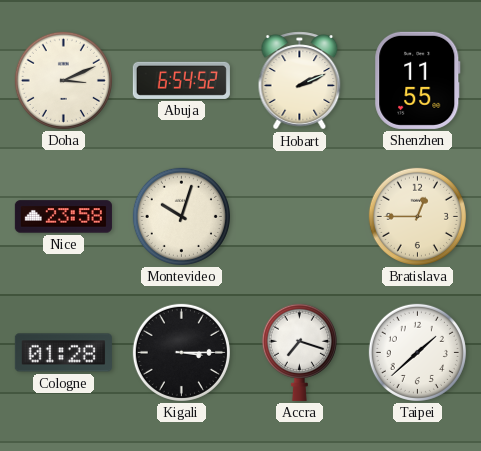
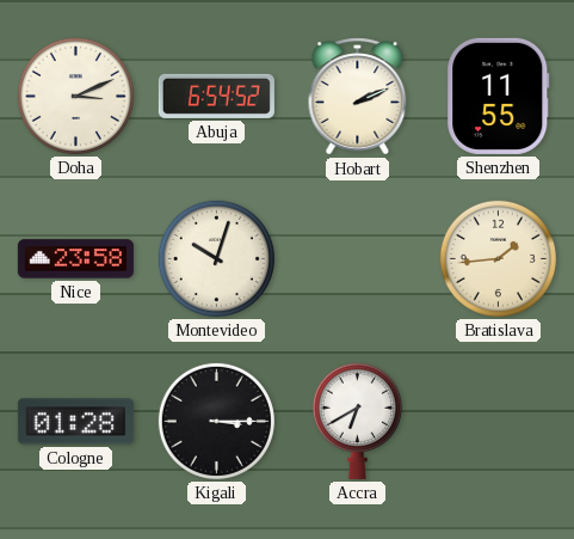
Bratislava: 12:45 -> 1:44 (498, 258)
Accra: 7:18 -> 6:40 (357, 421)
Taipei: 1:38 -> none (417, 352)
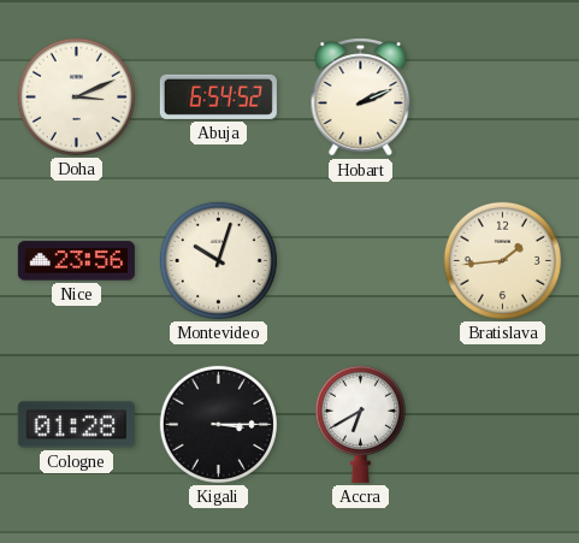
Shenzhen: 11:55 -> none (499, 96)
Nice: 23:58 -> 23:56 (76, 261)
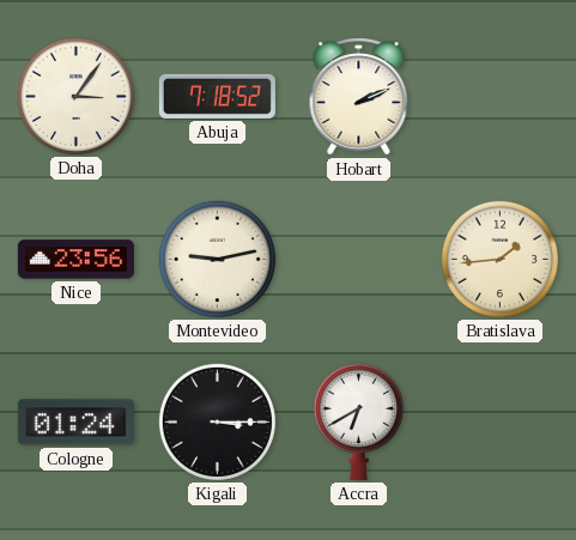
Doha: 3:11 -> 3:06 (75, 96)
Abuja: 6:54 -> 7:18 (217, 96)
Montevideo: 10:03 -> 9:13 (217, 259)
Cologne: 01:28 -> 01:24 (75, 423)
